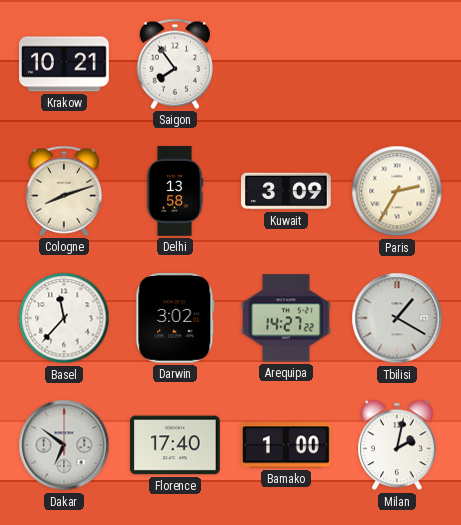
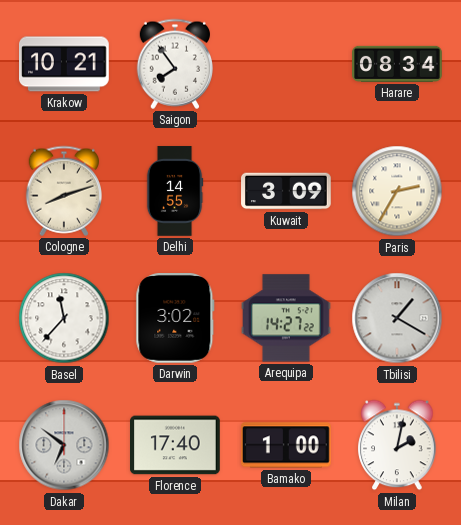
Harare: none -> 08:34 (397, 64)
Delhi: 13:58 -> 14:55 (175, 191)
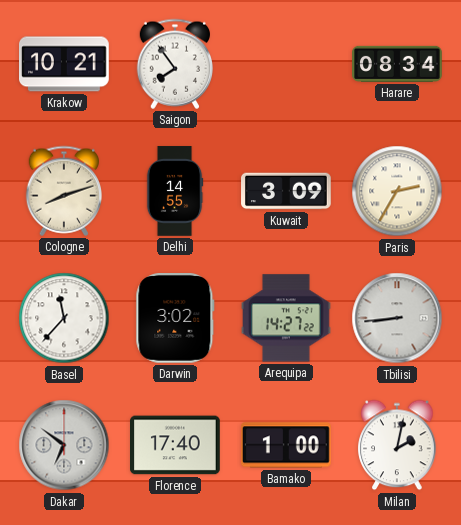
Tbilisi: 1:20 -> 8:44 (397, 318)
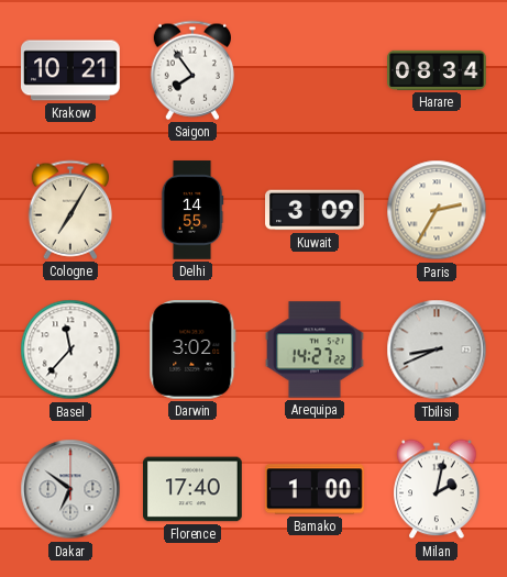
Cologne: 8:12 -> 7:05 (69, 210)
Tbilisi: 8:44 -> 8:41 (437, 349)
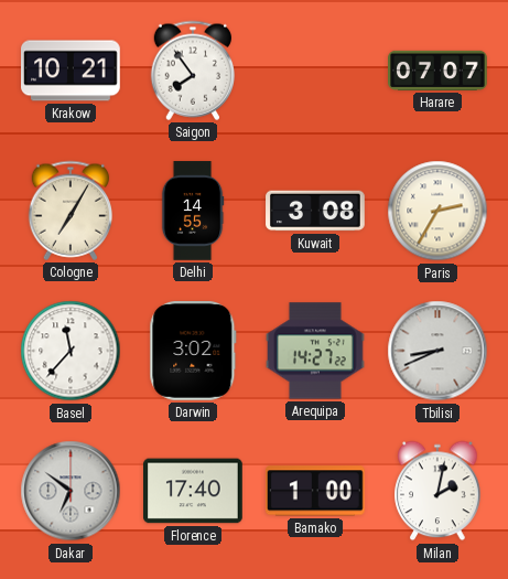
Harare: 08:34 -> 07:07 (437, 71)
Kuwait: 3:09 -> 3:08 (315, 211)
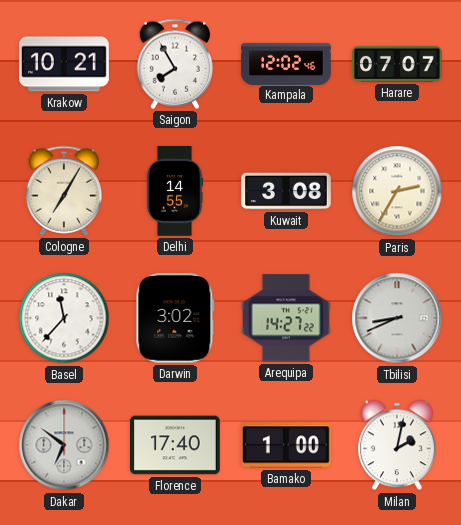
Saigon: 7:54 -> 7:55 (174, 64)
Kampala: none -> 12:02 (286, 63)
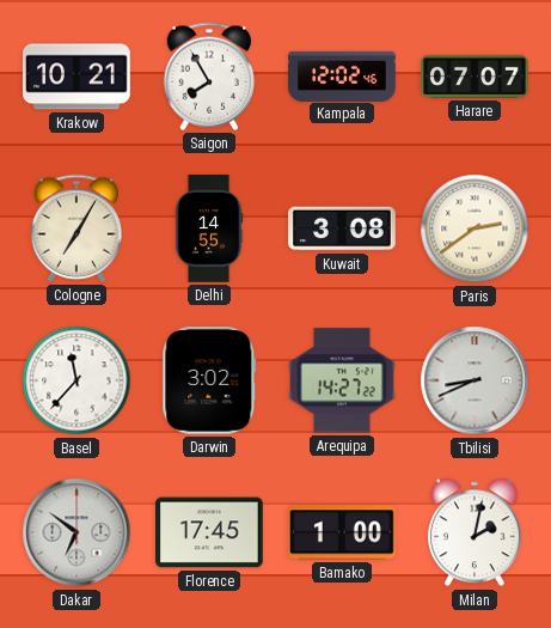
Paris: 2:35 -> 2:39 (475, 228)
Florence: 17:40 -> 17:45 (210, 532)
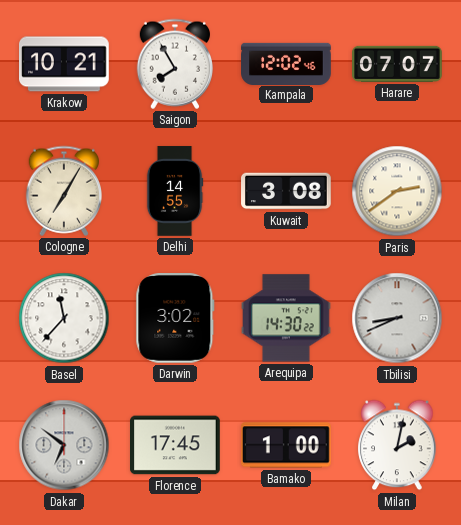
Arequipa: 14:27 -> 14:30 (287, 318)
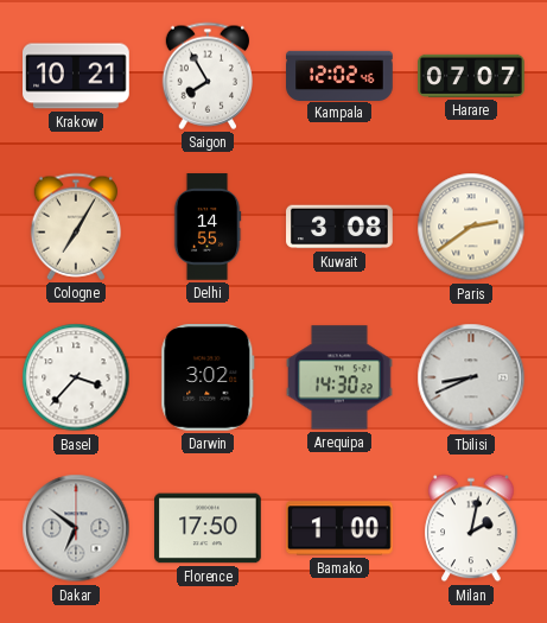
Basel: 11:37 -> 3:37 (76, 377)
Florence: 17:45 -> 17:50 (209, 528)
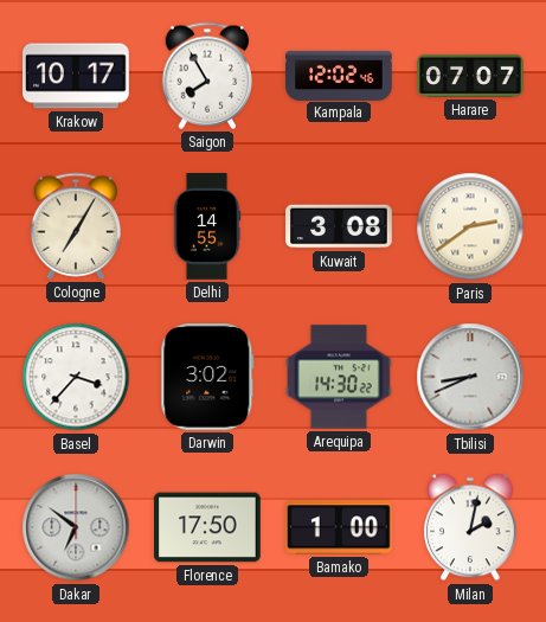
Krakow: 10:21 -> 10:17 (76, 76)
